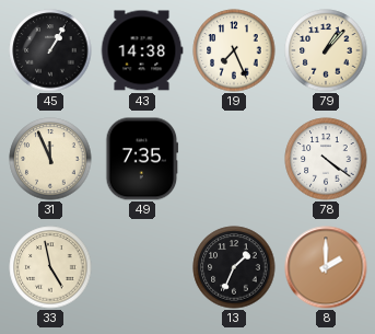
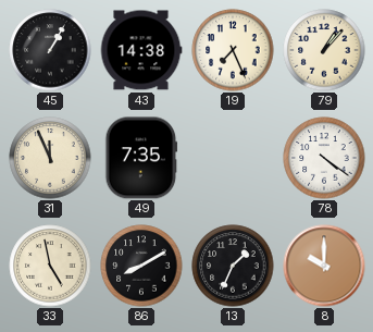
86: none -> 8:10 (141, 266)
8: 2:00 -> 10:00 (324, 266)
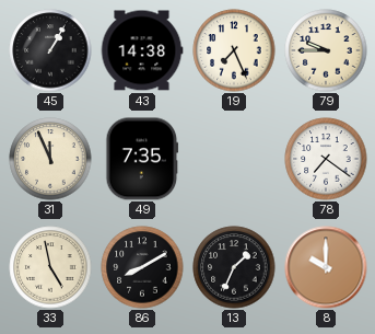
79: 1:07 -> 9:45 (326, 50)
78: 4:21 -> 7:21 (326, 159)
